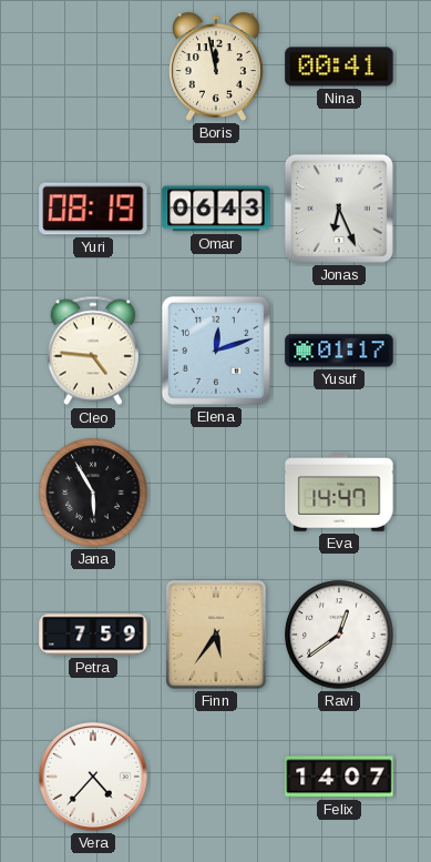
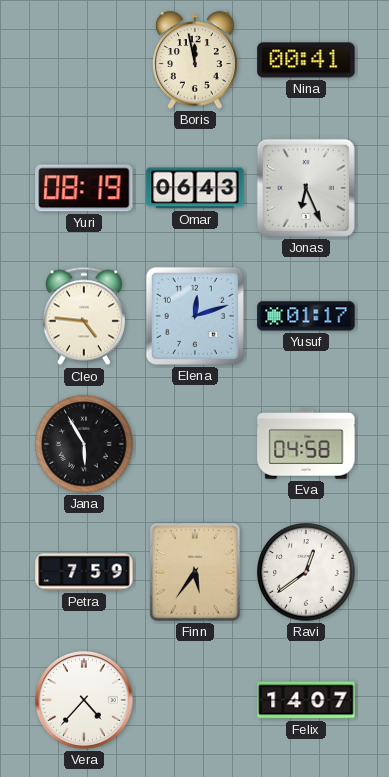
Eva: 14:47 -> 04:58 (306, 445)
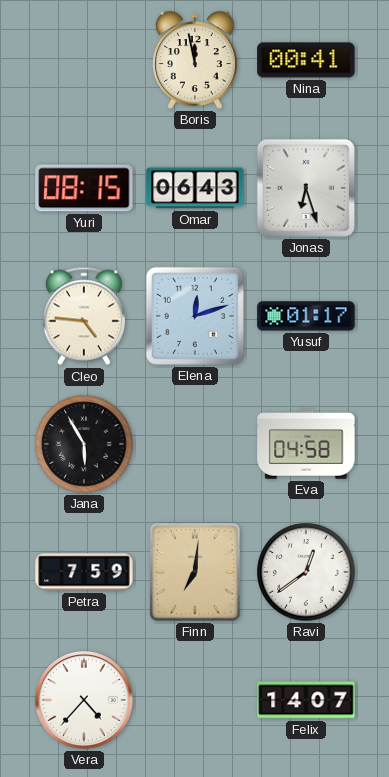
Yuri: 08:19 -> 08:15 (84, 188)
Jonas: 6:26 -> 6:27 (306, 188)
Finn: 5:36 -> 7:01 (195, 572)
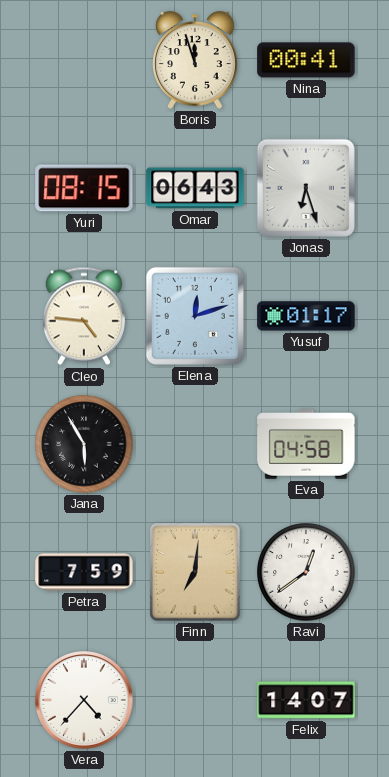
Boris: 11:58 -> 11:57 (196, 60)
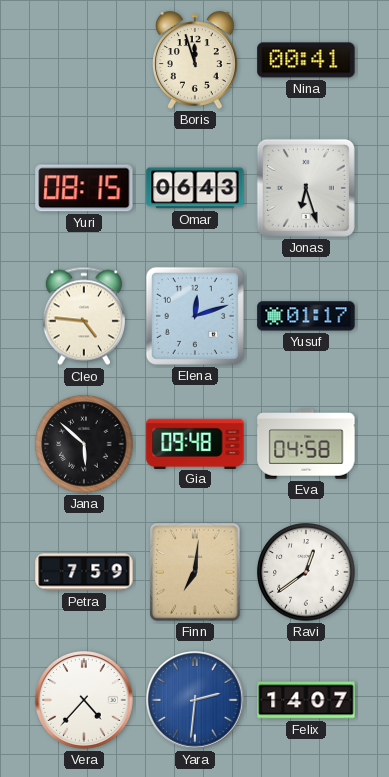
Jana: 5:55 -> 5:52 (84, 444)
Gia: none -> 09:48 (195, 443)
Yara: none -> 2:31 (195, 700)
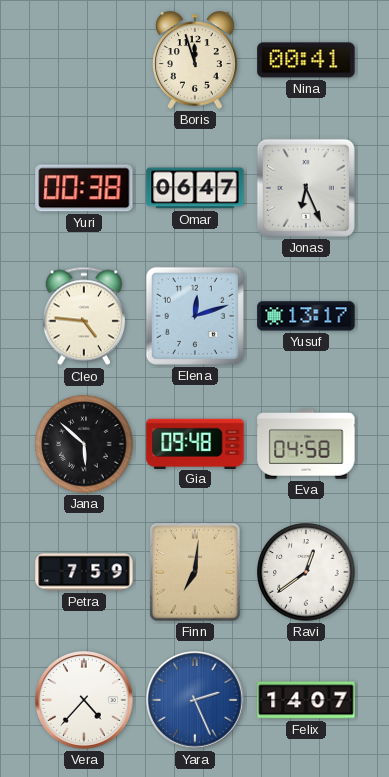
Yuri: 08:15 -> 00:38 (84, 188)
Omar: 06:43 -> 06:47 (195, 188)
Jonas: 6:27 -> 6:26 (306, 188)
Yusuf: 01:17 -> 13:17 (306, 316)
Yara: 2:31 -> 2:26 (195, 700)
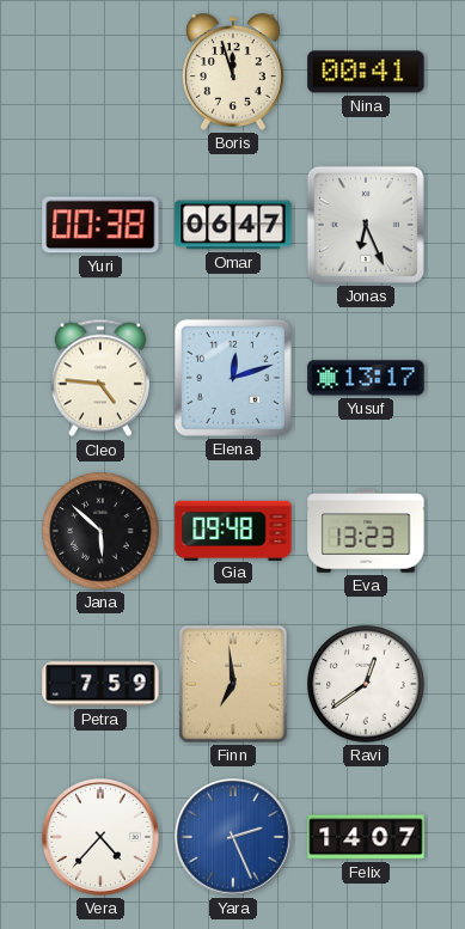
Eva: 04:58 -> 13:23 (366, 532)
Finn: 7:01 -> 6:59 (233, 684)
